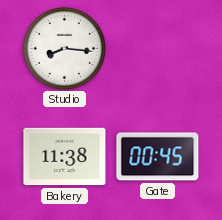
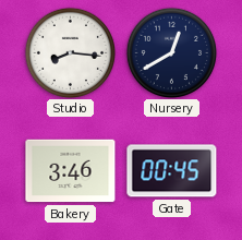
Nursery: none -> 12:40 (171, 52)
Bakery: 11:38 -> 3:46 (71, 171)
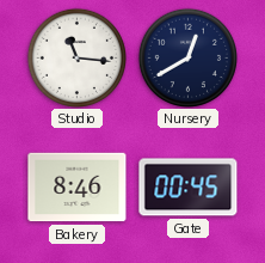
Studio: 8:16 -> 11:16 (76, 57)
Bakery: 3:46 -> 8:46 (78, 188)
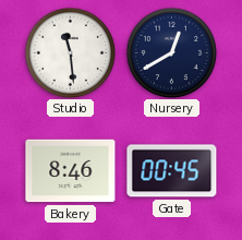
Studio: 11:16 -> 11:29 (70, 52)
